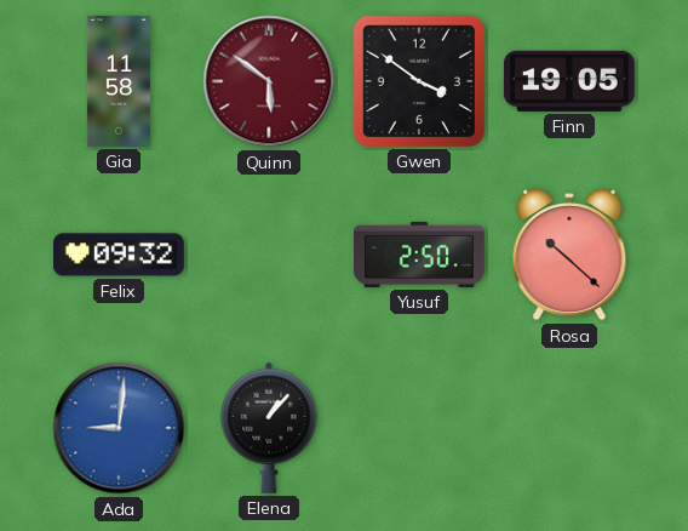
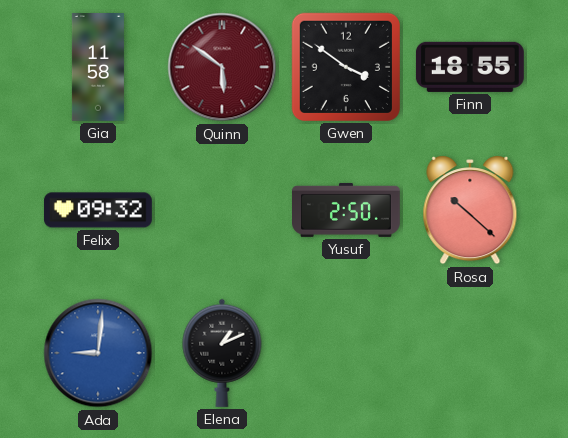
Finn: 19:05 -> 18:55 (470, 67)
Elena: 1:07 -> 1:11 (222, 353)
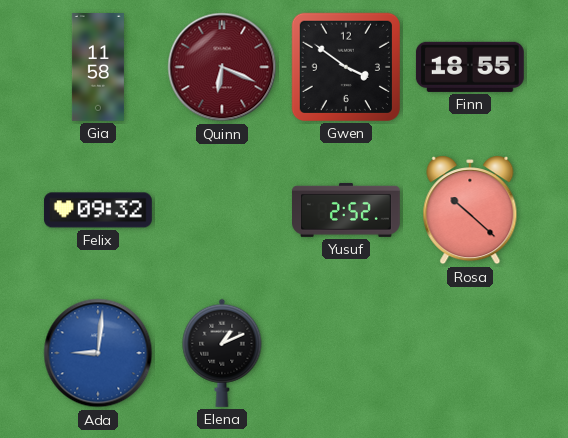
Quinn: 5:51 -> 6:19 (222, 67)
Yusuf: 2:50 -> 2:52 (347, 210)
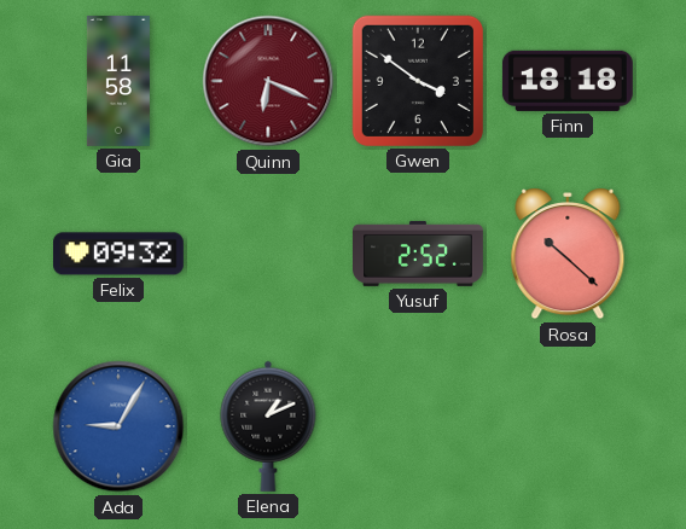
Finn: 18:55 -> 18:18 (568, 81)
Ada: 9:01 -> 9:05 (118, 426)
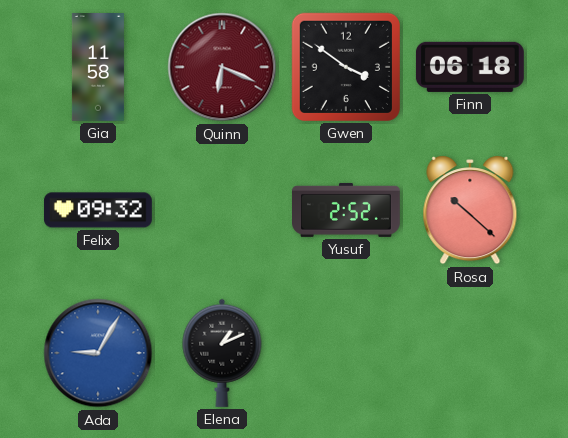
Finn: 18:18 -> 06:18 (470, 67)
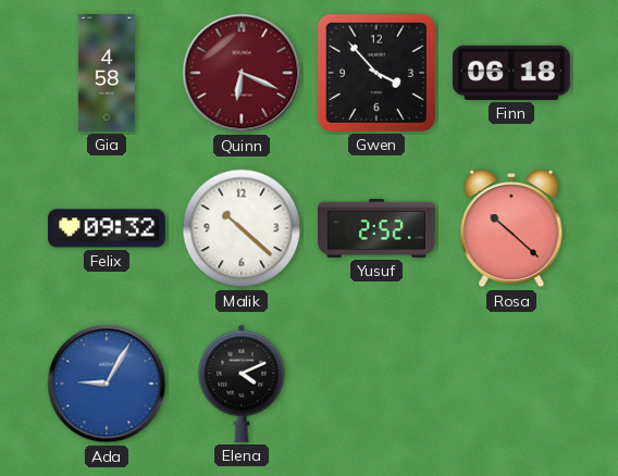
Gia: 11:58 -> 4:58 (107, 74)
Gwen: 3:51 -> 3:53 (376, 73)
Malik: none -> 10:22 (242, 228)
Elena: 1:11 -> 4:11 (242, 384)
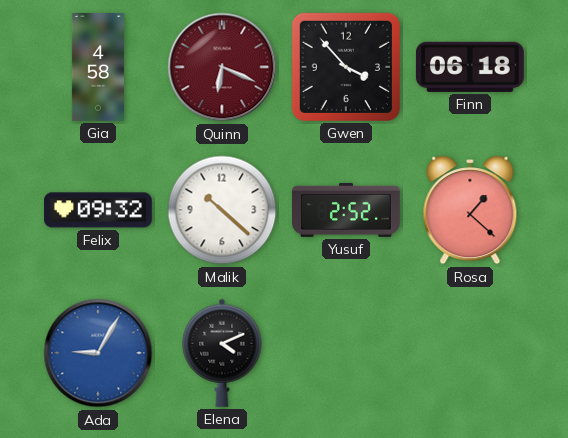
Rosa: 10:22 -> 1:22 (470, 210)
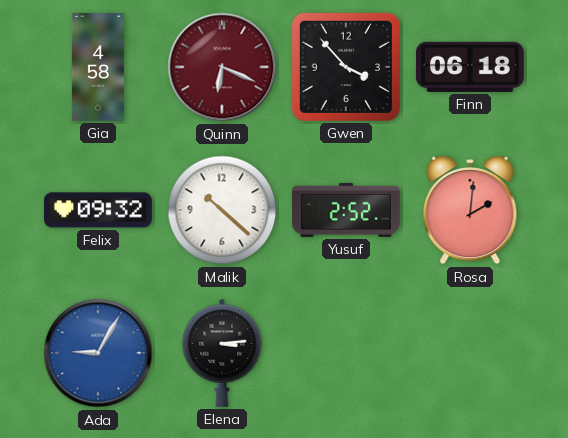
Rosa: 1:22 -> 2:01 (470, 210)
Elena: 4:11 -> 3:14 (222, 353)
